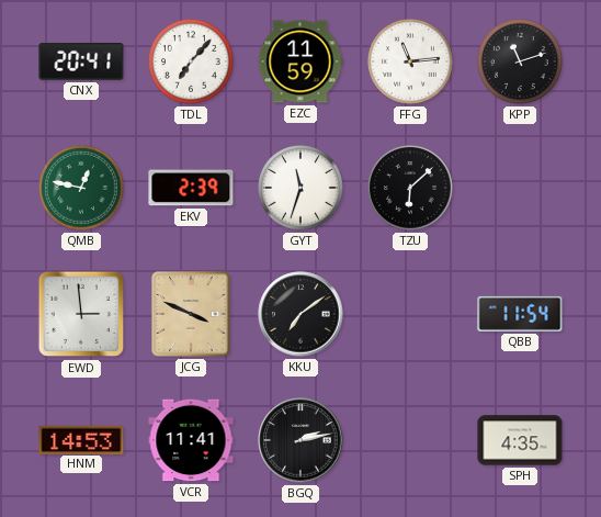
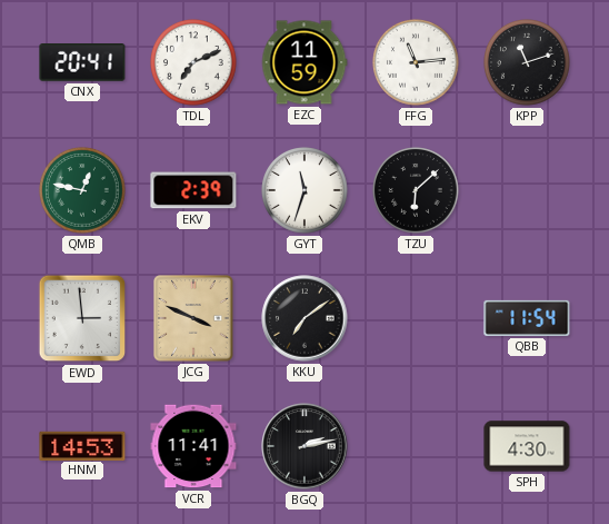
TDL: 7:07 -> 7:11 (194, 63)
SPH: 4:35 -> 4:30 (527, 446)
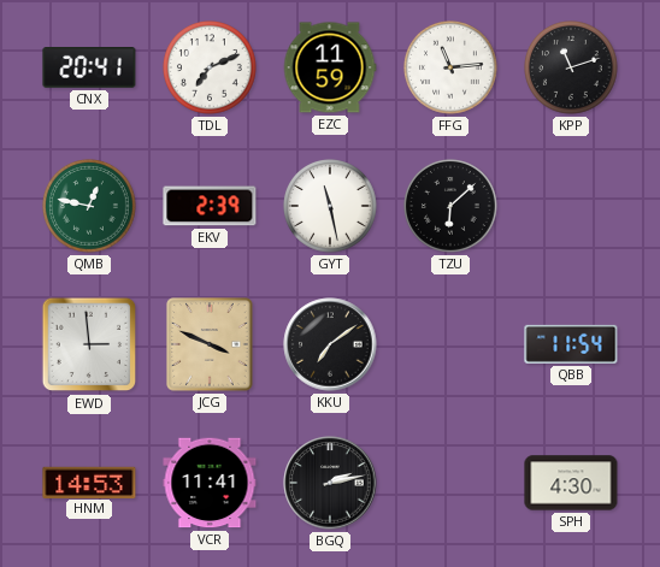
GYT: 11:33 -> 11:28 (331, 207)
